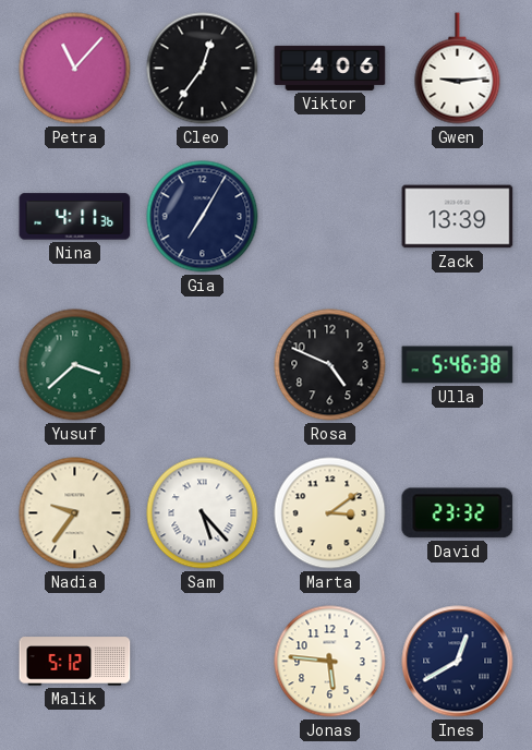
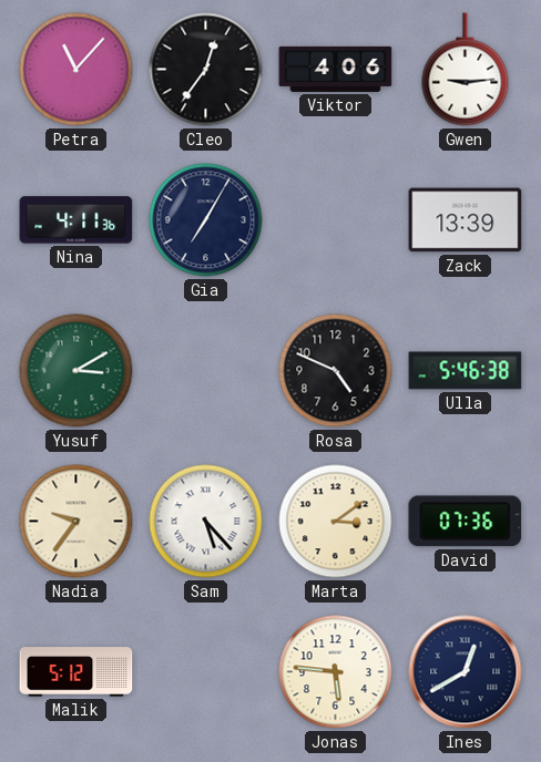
Yusuf: 3:38 -> 3:10 (76, 371)
David: 23:32 -> 07:36 (466, 522)
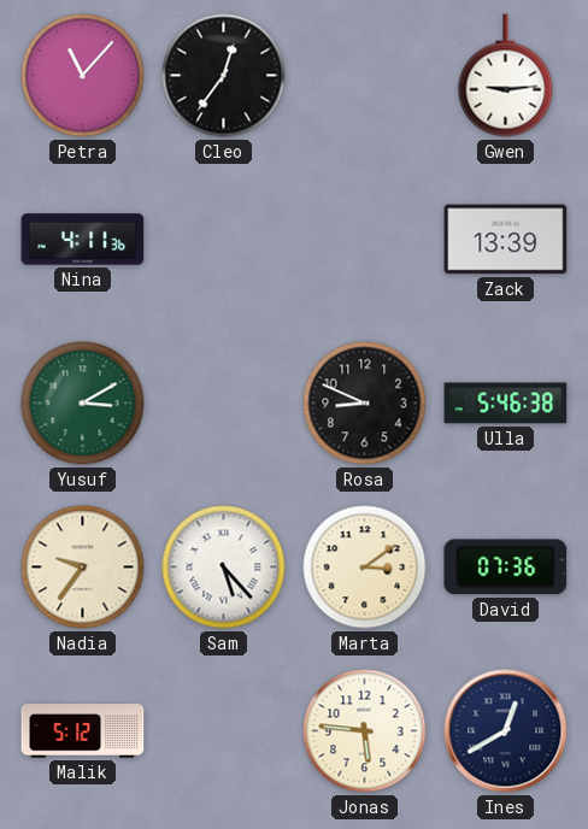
Viktor: 4:06 -> none (336, 69)
Gia: 7:05 -> none (206, 220)
Rosa: 4:49 -> 8:49 (365, 404)
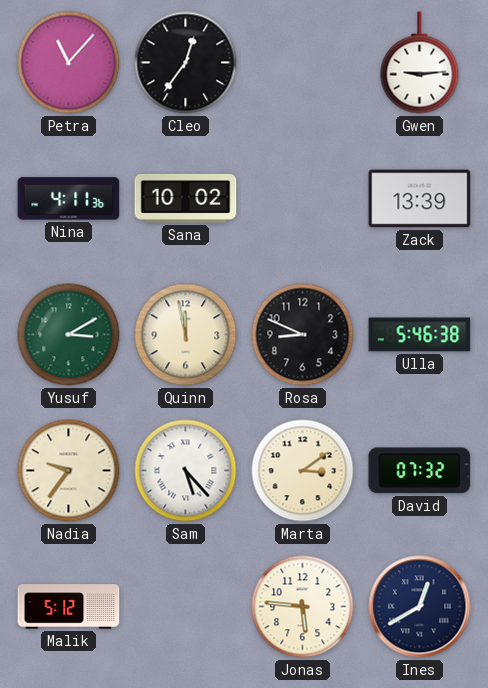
Sana: none -> 10:02 (186, 198)
Quinn: none -> 11:58 (186, 335)
David: 07:36 -> 07:32 (420, 471)
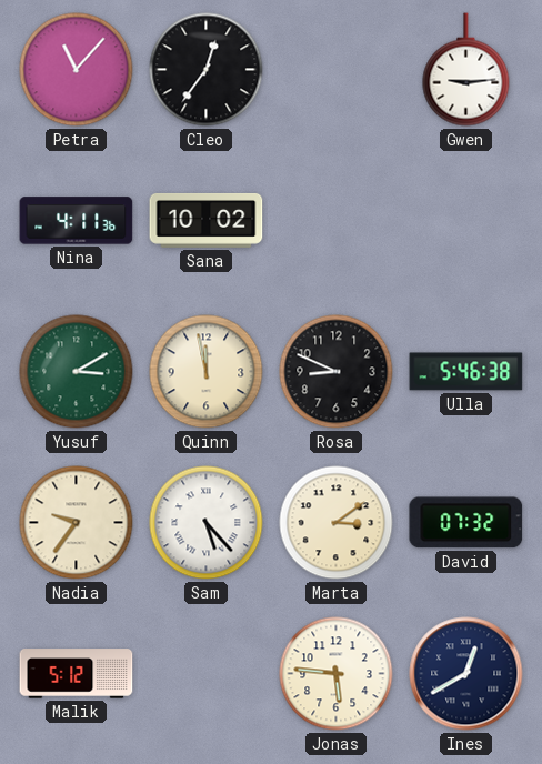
Zack: 13:39 -> none (420, 199)
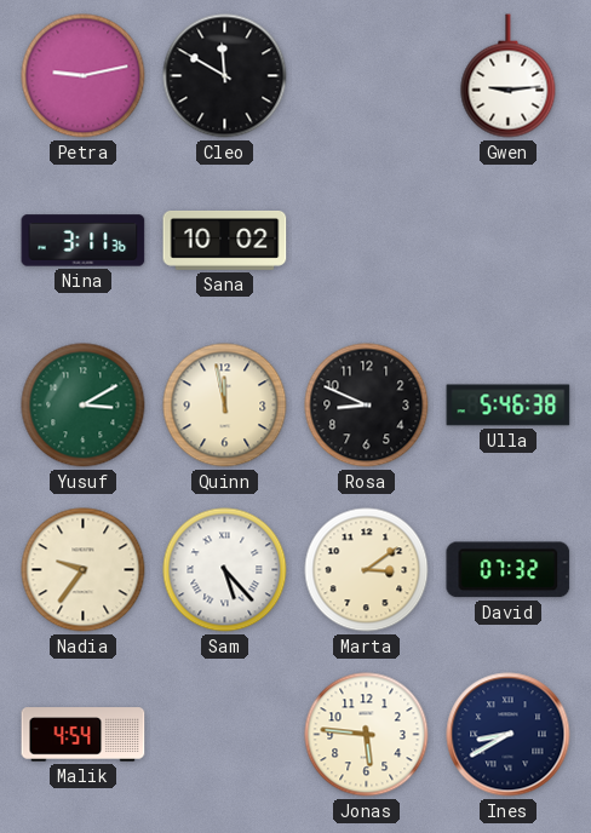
Petra: 11:07 -> 9:13 (84, 76)
Cleo: 12:36 -> 11:50 (225, 76)
Nina: 4:11 -> 3:11 (84, 241)
Malik: 5:12 -> 4:54 (84, 735)
Ines: 12:40 -> 8:40 (509, 735)
